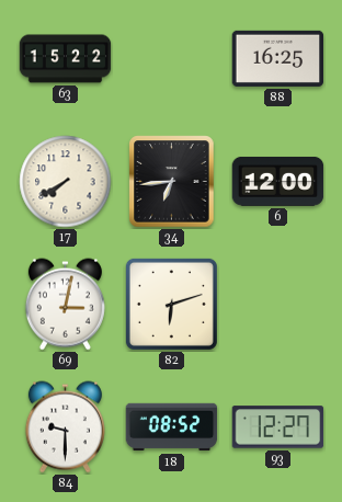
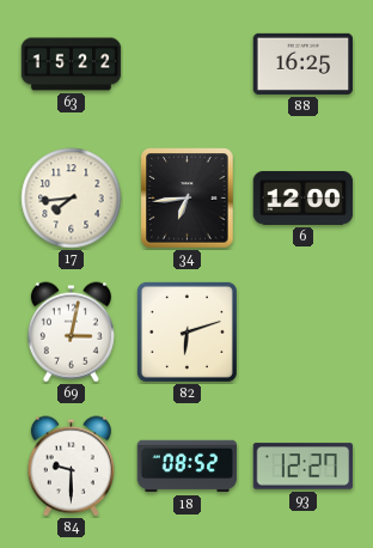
17: 7:40 -> 7:44 (72, 199)
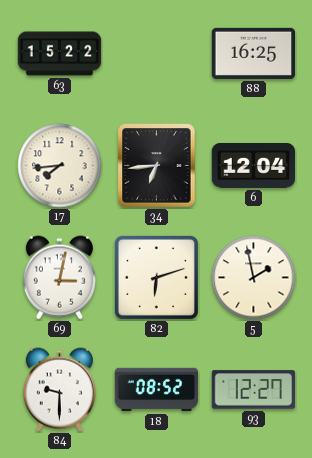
6: 12:00 -> 12:04 (254, 165)
5: none -> 1:58 (254, 278)
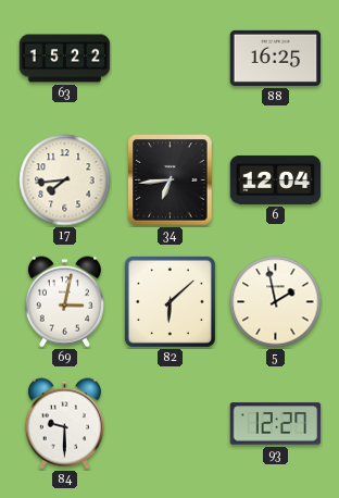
82: 6:12 -> 6:08 (169, 301)
18: 08:52 -> none (157, 390)
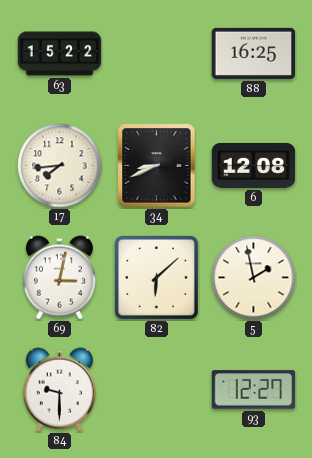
34: 6:44 -> 8:41 (157, 166)
6: 12:04 -> 12:08 (254, 165)
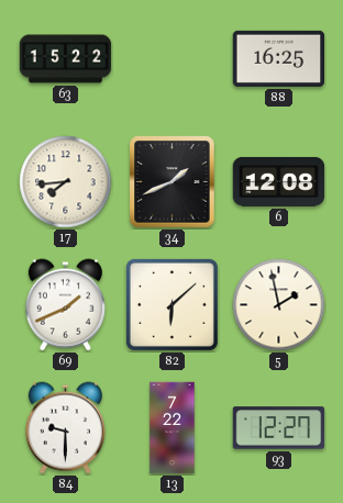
34: 8:41 -> 1:41 (173, 182)
69: 3:02 -> 1:41 (65, 305)
13: none -> 7:22 (173, 428)
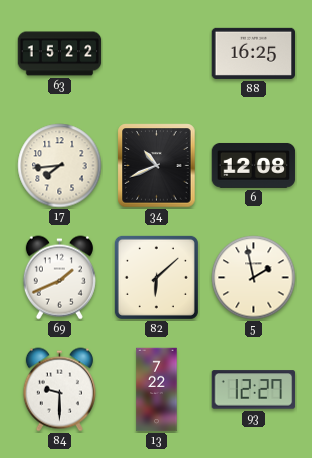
34: 1:41 -> 10:41 (157, 166)
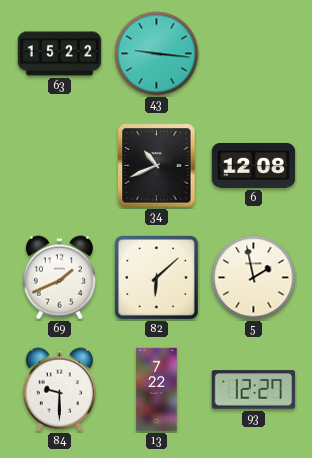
43: none -> 9:16 (157, 54)
88: 16:25 -> none (254, 53)
17: 7:44 -> none (60, 166)
